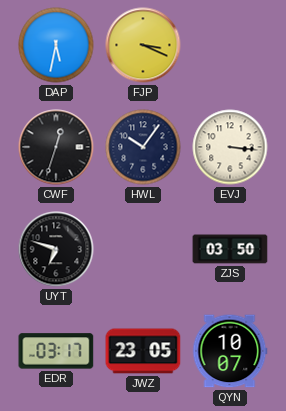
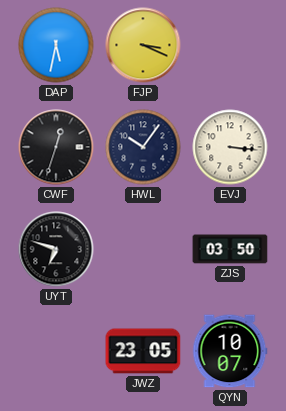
EDR: 03:17 -> none (56, 351)
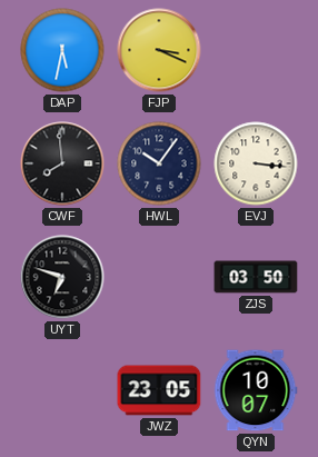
CWF: 12:33 -> 7:59 (62, 163)
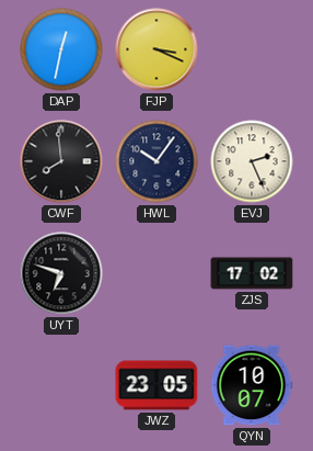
DAP: 5:32 -> 12:32 (61, 49)
EVJ: 3:16 -> 2:26 (252, 161)
ZJS: 03:50 -> 17:02 (252, 273)
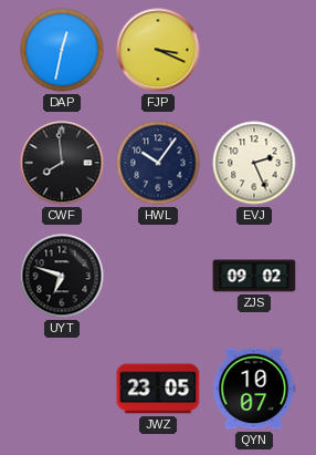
ZJS: 17:02 -> 09:02 (254, 276)
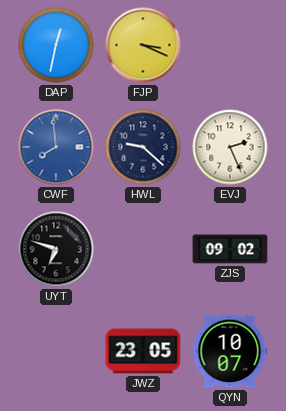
CWF dial: black -> blue (56, 147)
HWL: 10:06 -> 9:22 (143, 147)
